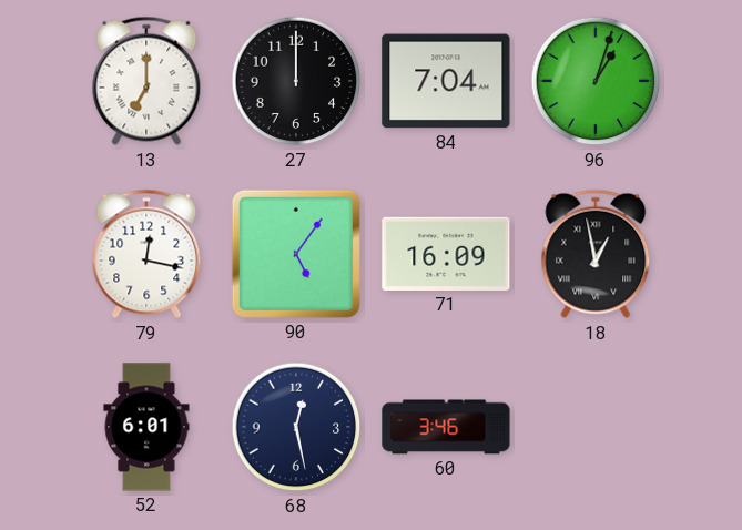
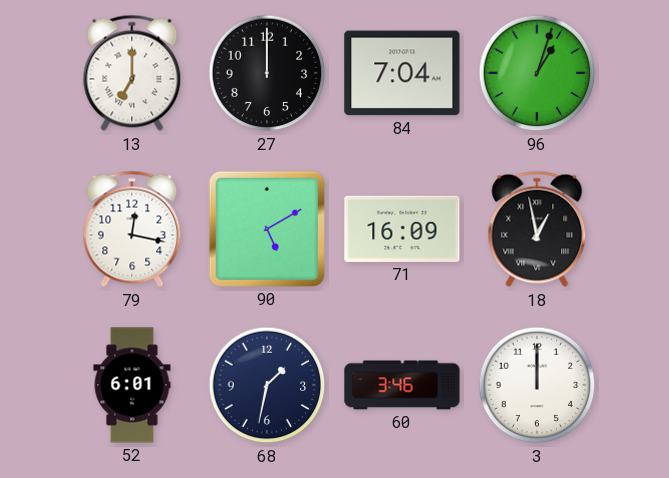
90: 5:06 -> 5:10 (267, 229)
68: 12:28 -> 1:32 (267, 385)
3: none -> 12:00 (537, 385)
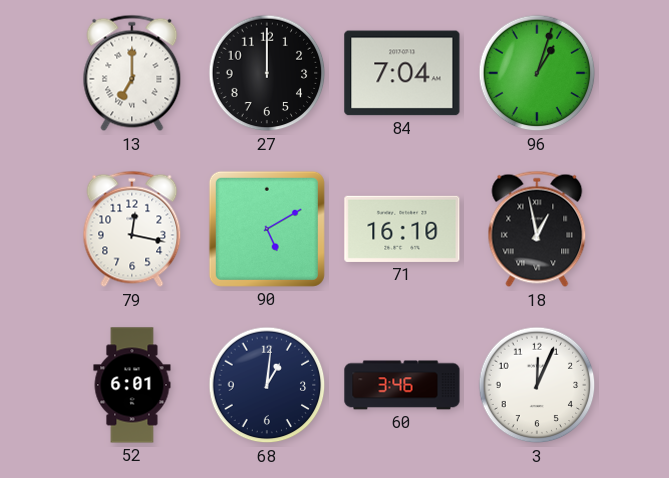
71: 16:09 -> 16:10 (402, 229)
68: 1:32 -> 1:01 (267, 385)
3: 12:00 -> 12:04 (537, 385)
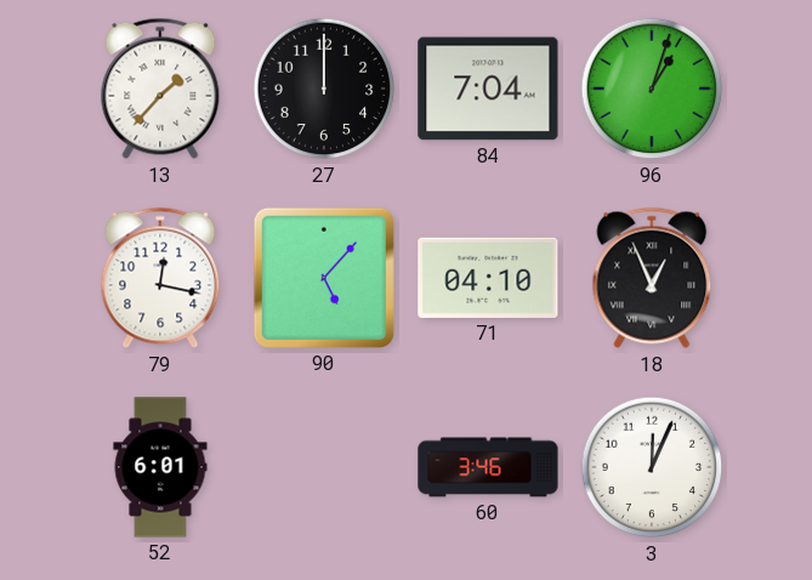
13: 7:00 -> 1:37 (160, 89)
90: 5:10 -> 5:07 (324, 278)
71: 16:10 -> 04:10 (488, 278)
18: 12:58 -> 12:56 (652, 278)
68: 1:01 -> none (267, 385)
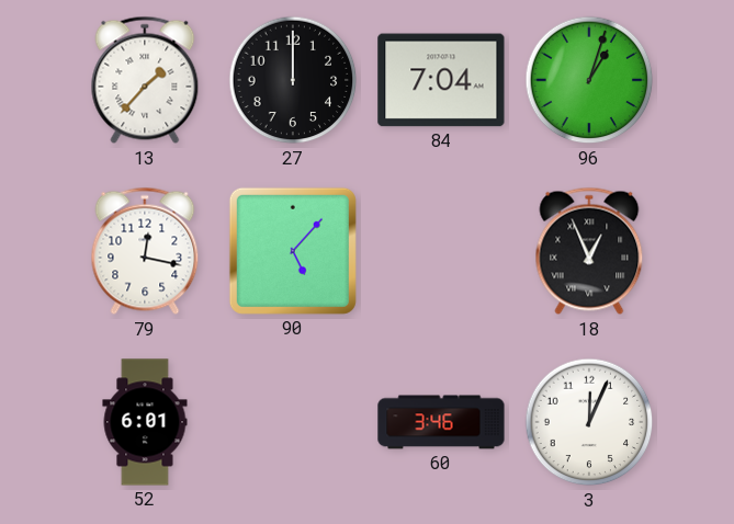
71: 04:10 -> none (488, 278)
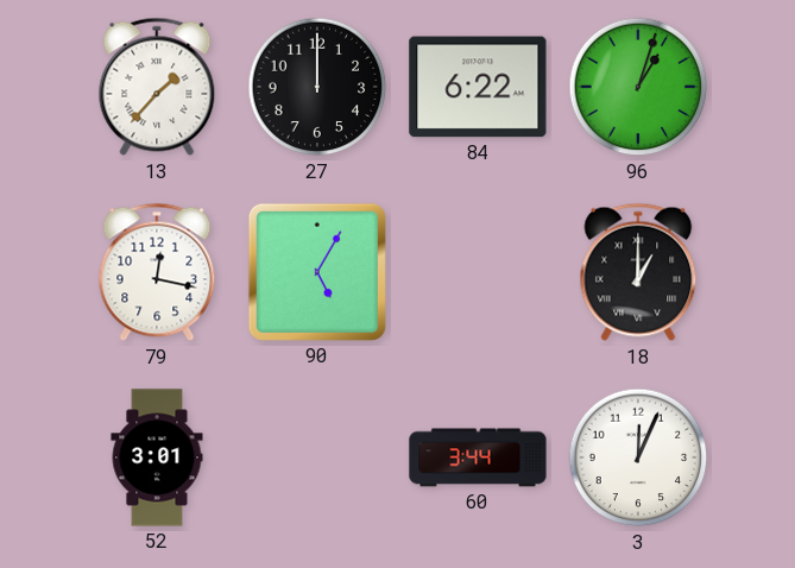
84: 7:04 -> 6:22 (478, 87)
90: 5:07 -> 5:05 (317, 272)
18: 12:56 -> 1:00 (638, 272)
52: 6:01 -> 3:01 (157, 457)
60: 3:46 -> 3:44 (478, 457)
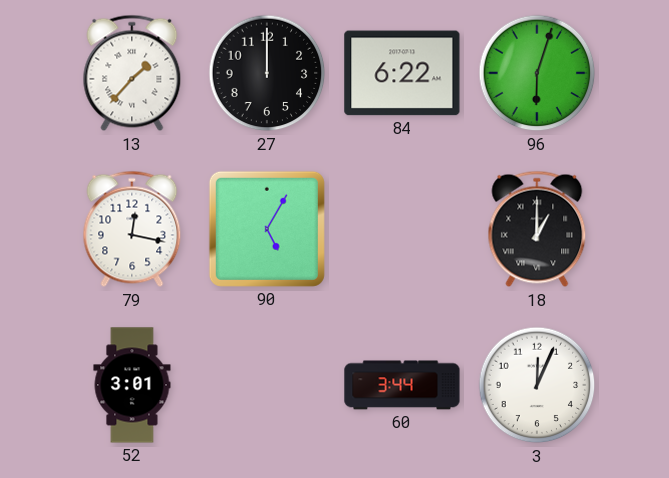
96: 1:03 -> 6:03 (537, 73)
